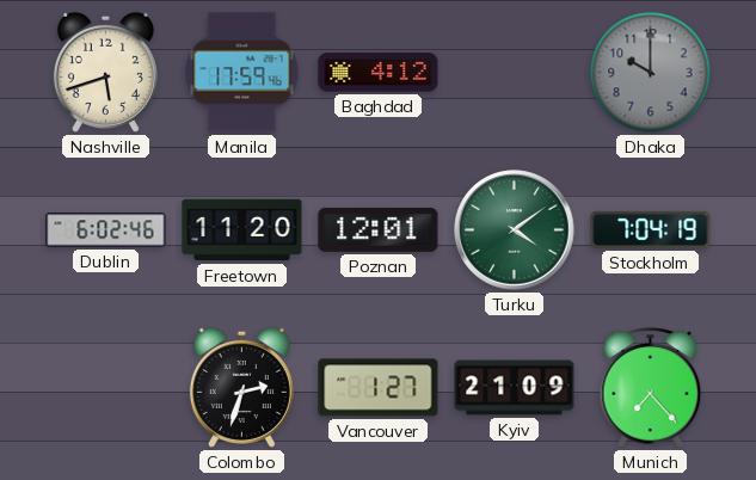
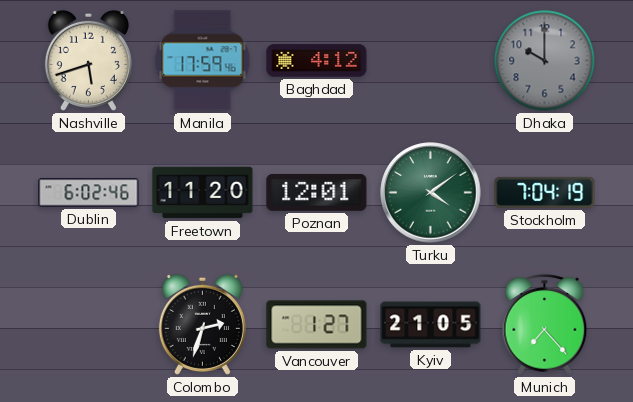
Kyiv: 21:09 -> 21:05 (431, 325)
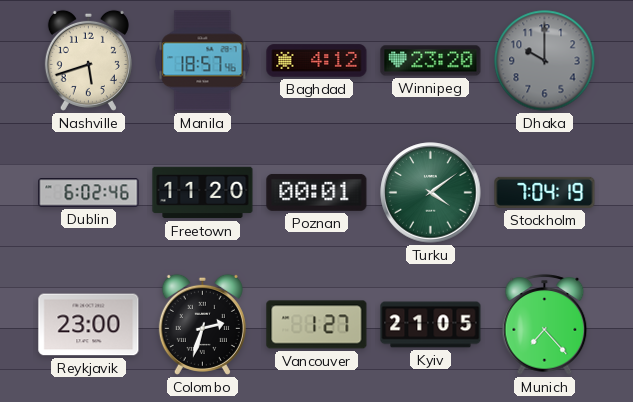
Manila: 17:59 -> 18:57 (203, 61)
Winnipeg: none -> 23:20 (431, 61)
Poznan: 12:01 -> 00:01 (317, 193)
Reykjavik: none -> 23:00 (89, 325)
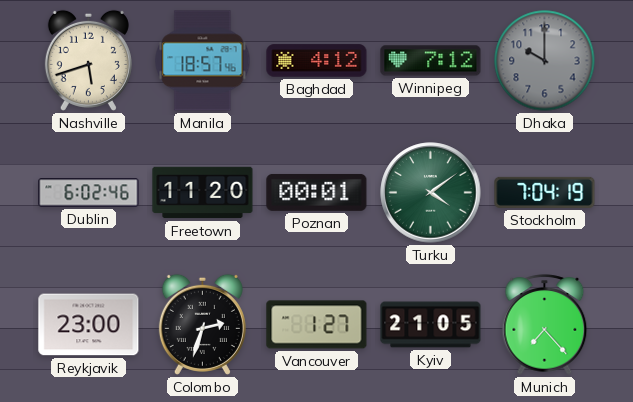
Winnipeg: 23:20 -> 7:12 (431, 61)
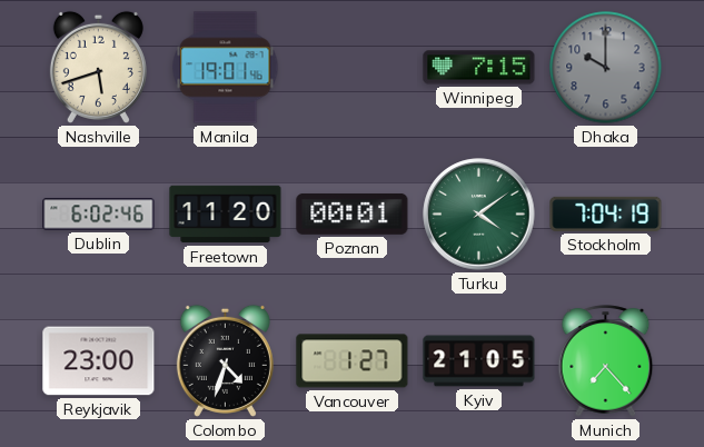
Manila: 18:57 -> 19:01 (226, 68)
Baghdad: 4:12 -> none (317, 61)
Winnipeg: 7:12 -> 7:15 (479, 68)
Colombo: 2:33 -> 4:33 (225, 360)
